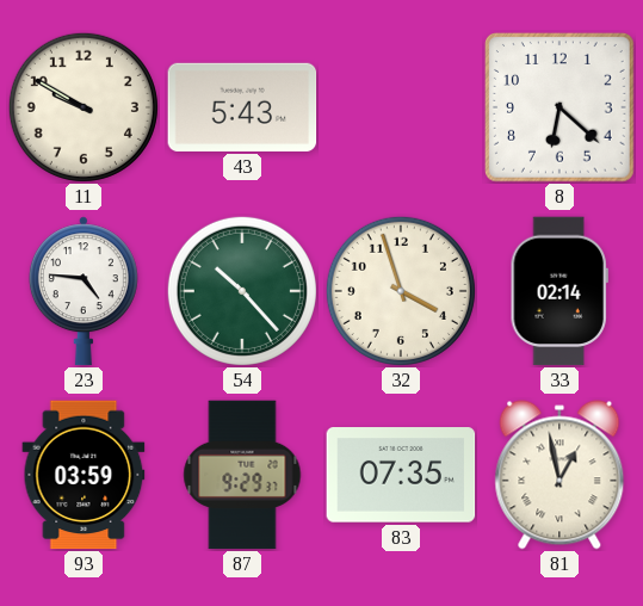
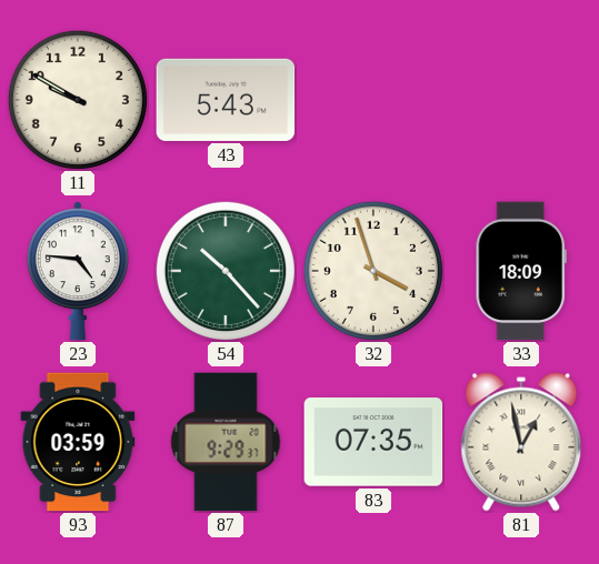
8: 6:22 -> none (561, 109)
33: 02:14 -> 18:09 (521, 271)
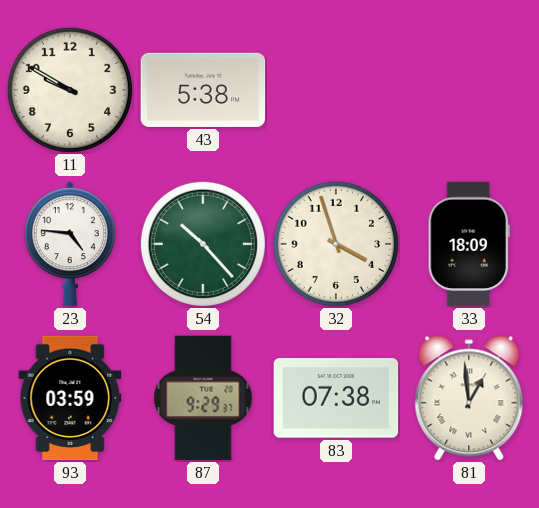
43: 5:43 -> 5:38 (203, 90)
83: 07:35 -> 07:38 (336, 398)
81: 12:58 -> 12:59 (469, 398)
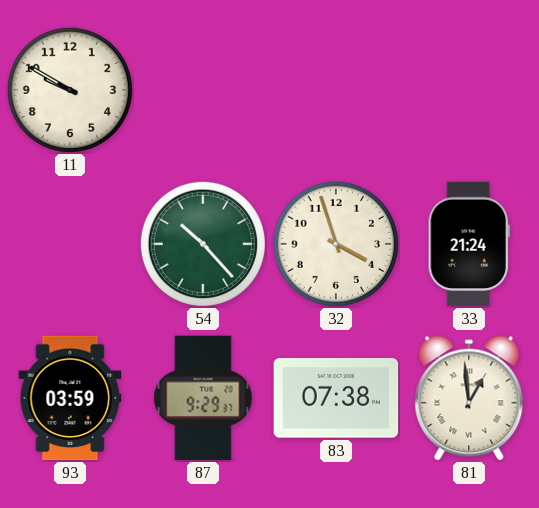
43: 5:38 -> none (203, 90)
23: 4:46 -> none (70, 244)
33: 18:09 -> 21:24 (469, 244)
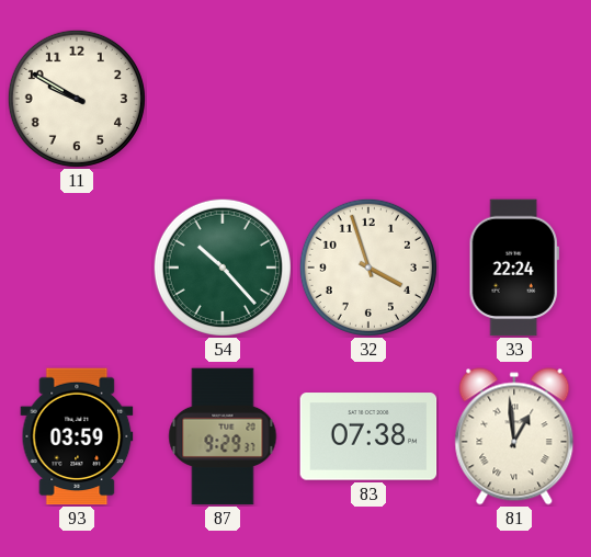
33: 21:24 -> 22:24 (514, 268)
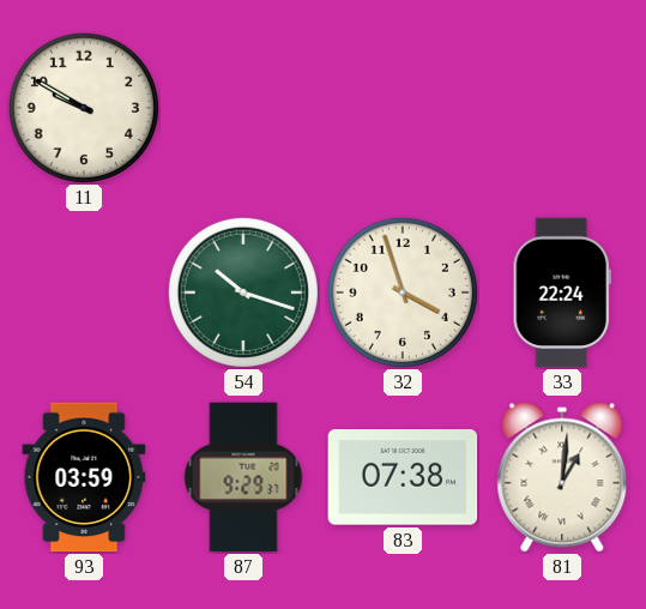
54: 10:23 -> 10:18 (243, 293)
81: 12:59 -> 1:01 (562, 477)
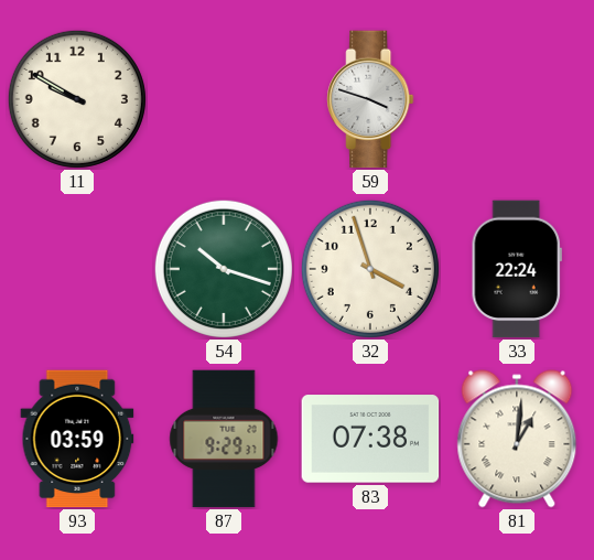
59: none -> 3:48 (370, 99)
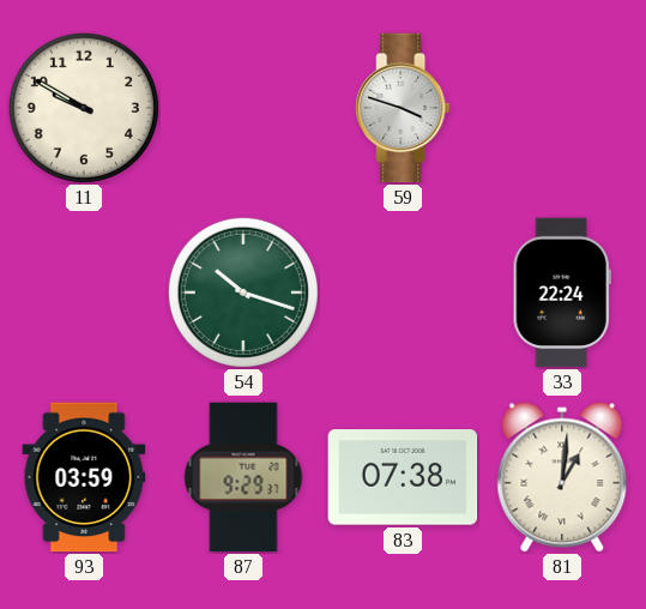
32: 3:57 -> none (370, 269)
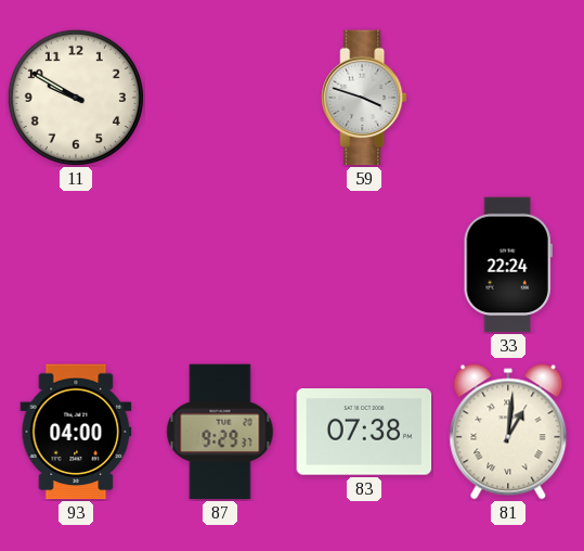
54: 10:18 -> none (243, 293)
93: 03:59 -> 04:00 (76, 432)
